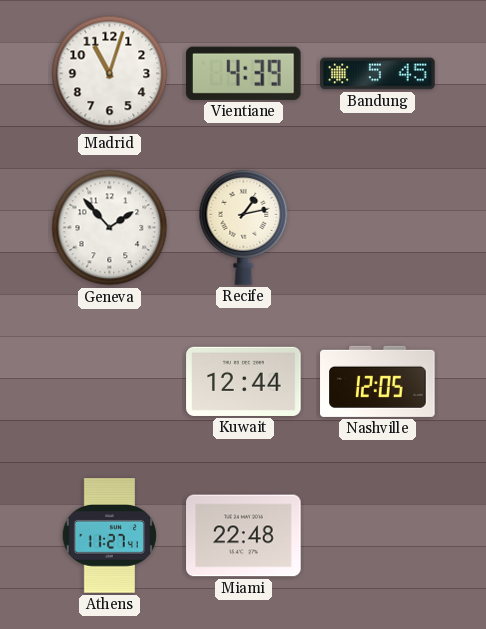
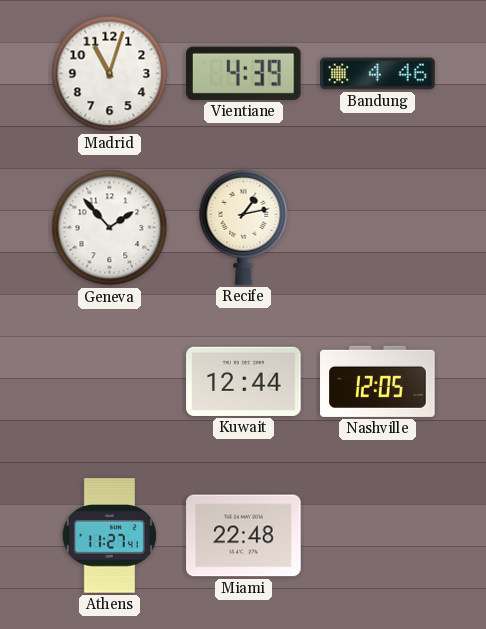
Bandung: 5:45 -> 4:46 (378, 74)
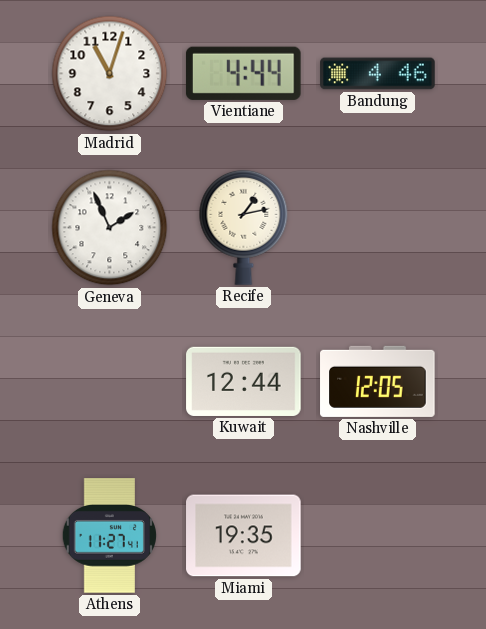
Vientiane: 4:39 -> 4:44 (243, 73)
Geneva: 1:53 -> 1:56 (110, 228)
Miami: 22:48 -> 19:35 (244, 536)
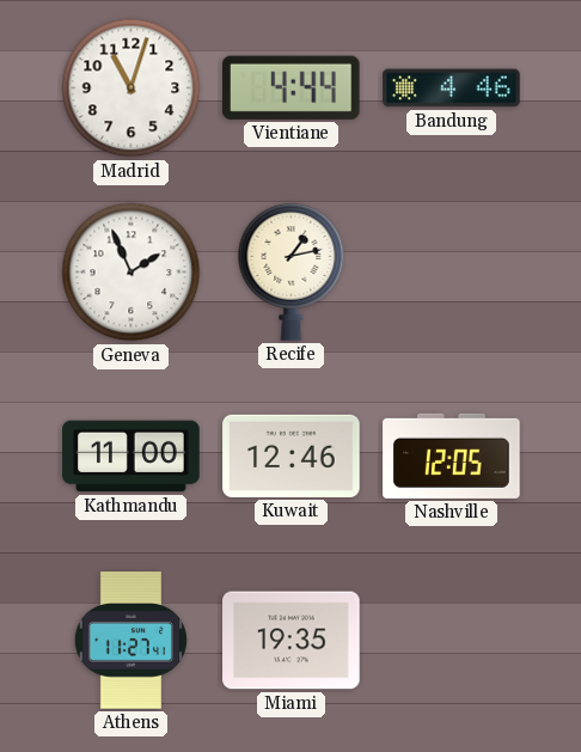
Kathmandu: none -> 11:00 (132, 457)
Kuwait: 12:44 -> 12:46 (292, 456)
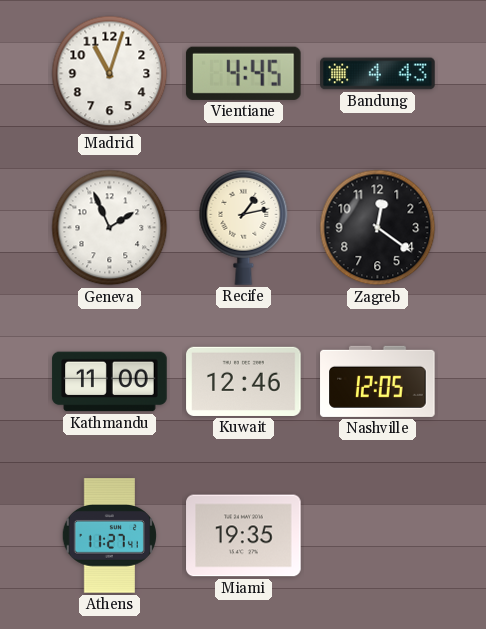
Vientiane: 4:44 -> 4:45 (243, 73)
Bandung: 4:46 -> 4:43 (378, 74)
Zagreb: none -> 12:21 (378, 228)
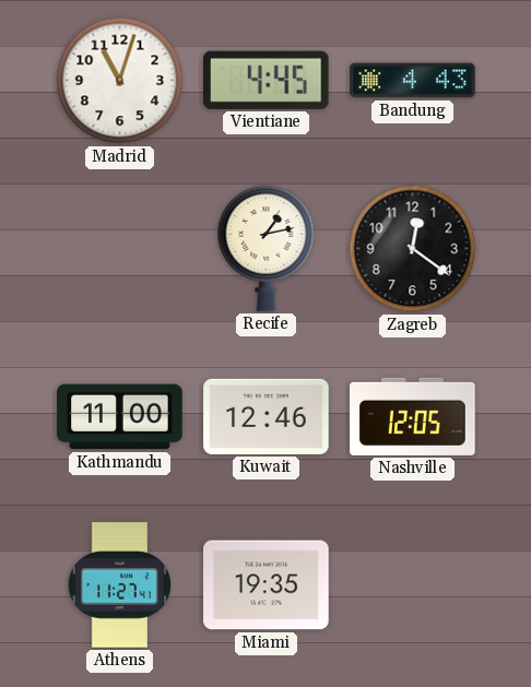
Geneva: 1:56 -> none (110, 228)
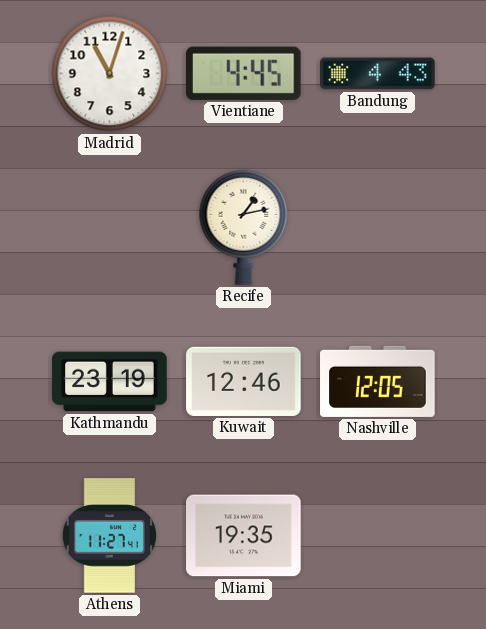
Zagreb: 12:21 -> none (413, 249)
Kathmandu: 11:00 -> 23:19 (110, 382)
